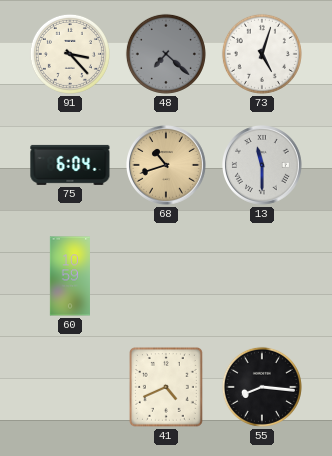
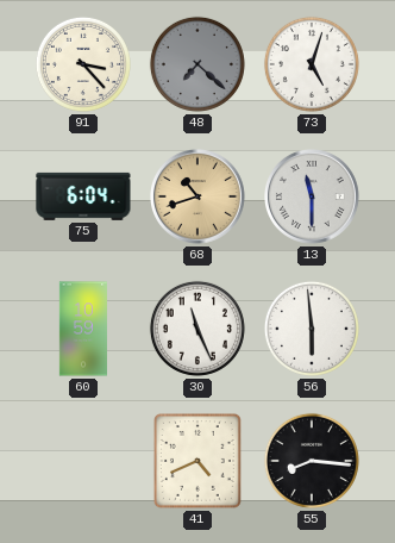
30: none -> 11:26 (197, 329)
56: none -> 5:59 (312, 329)
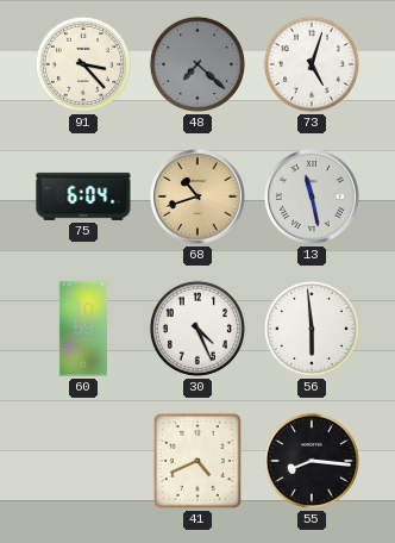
13: 11:30 -> 11:28 (313, 198)
30: 11:26 -> 4:26 (197, 329)
